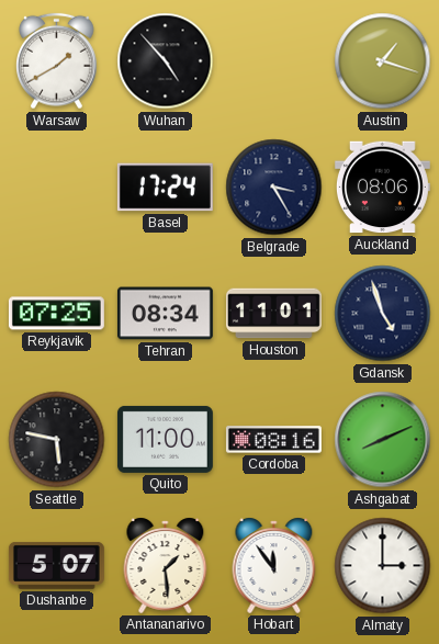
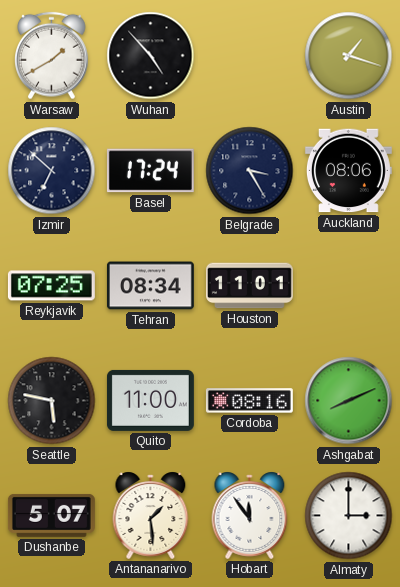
Izmir: none -> 6:52 (52, 171)
Gdansk: 4:57 -> none (383, 314)
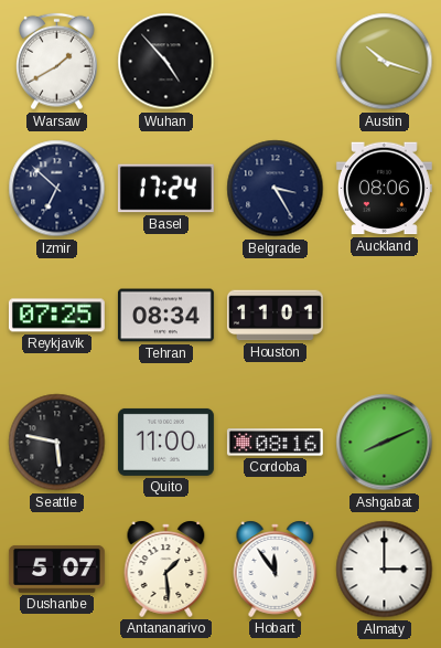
Austin: 1:18 -> 10:18 (385, 62)
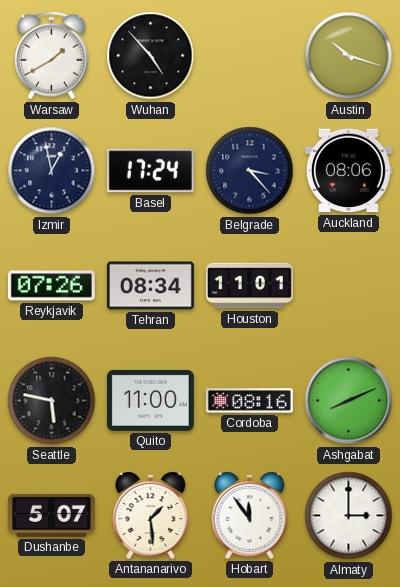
Izmir: 6:52 -> 12:58 (52, 171)
Belgrade: 3:25 -> 3:23 (250, 171)
Reykjavik: 07:25 -> 07:26 (51, 286)
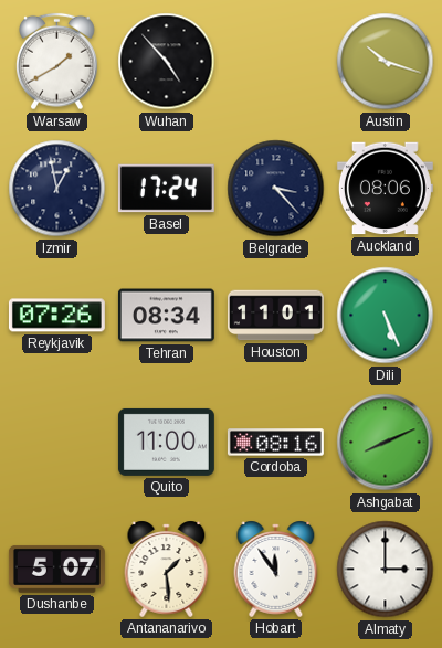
Dili: none -> 5:26 (386, 316)
Seattle: 5:47 -> none (52, 401)
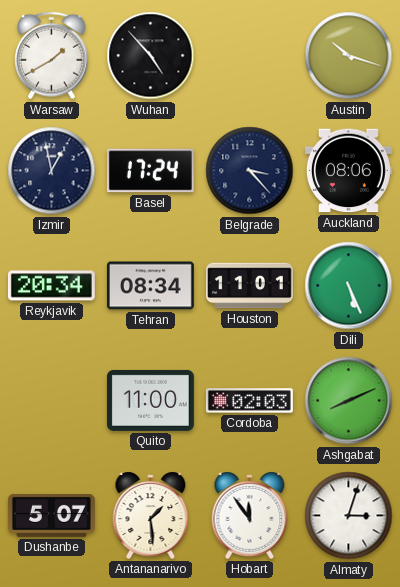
Reykjavik: 07:26 -> 20:34 (51, 286)
Cordoba: 08:16 -> 02:03 (249, 401)
Almaty: 3:00 -> 3:03 (349, 516)
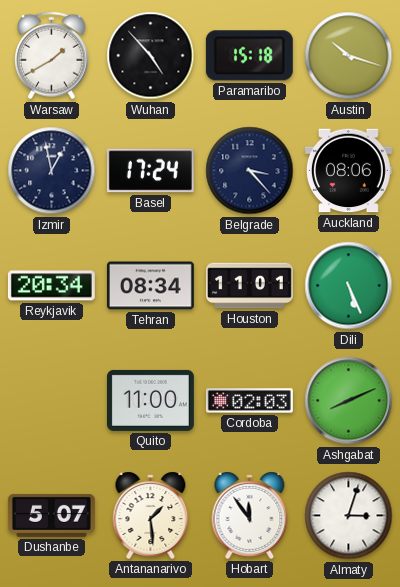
Paramaribo: none -> 15:18 (249, 56)
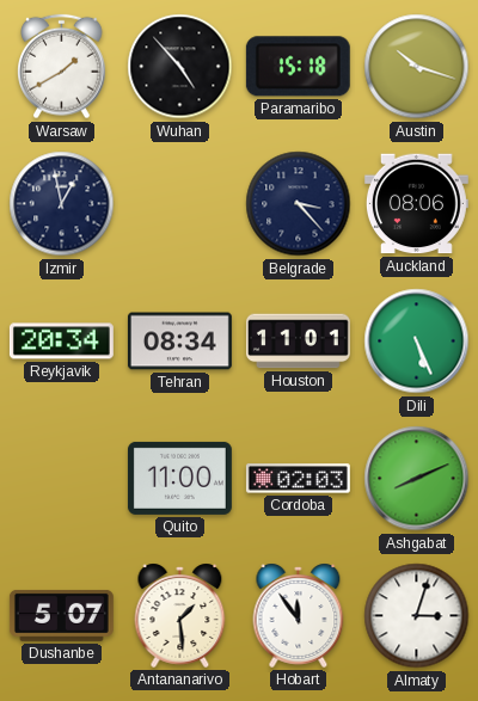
Basel: 17:24 -> none (150, 171)
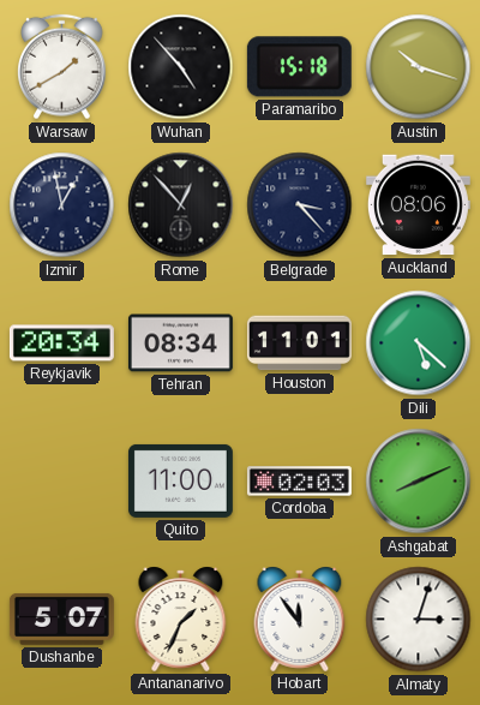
Rome: none -> 12:53 (181, 205)
Dili: 5:26 -> 5:22 (419, 343)
Antananarivo: 1:29 -> 1:34 (181, 619)
